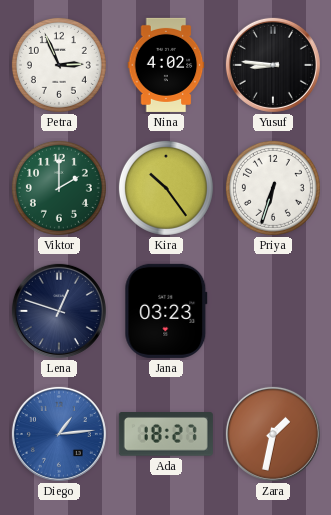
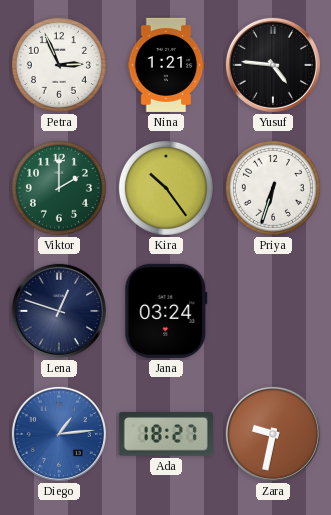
Nina: 4:02 -> 1:21 (166, 65)
Yusuf: 8:46 -> 4:46 (273, 65)
Jana: 03:23 -> 03:24 (166, 311)
Zara: 1:32 -> 9:32 (273, 434)
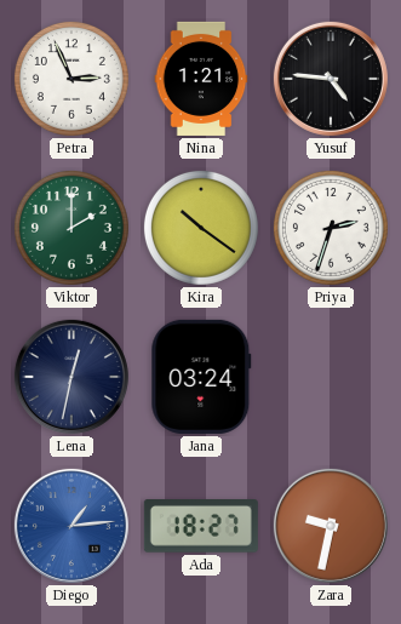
Kira: 10:24 -> 10:21 (201, 228)
Priya: 6:33 -> 2:33 (331, 228)
Lena: 12:48 -> 12:32 (71, 377)
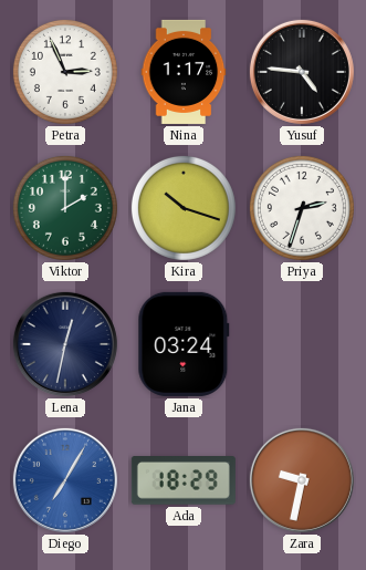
Nina: 1:21 -> 1:17 (184, 72)
Kira: 10:21 -> 10:18 (184, 208)
Diego: 1:14 -> 7:05 (65, 480)
Ada: 18:27 -> 18:29 (184, 481)
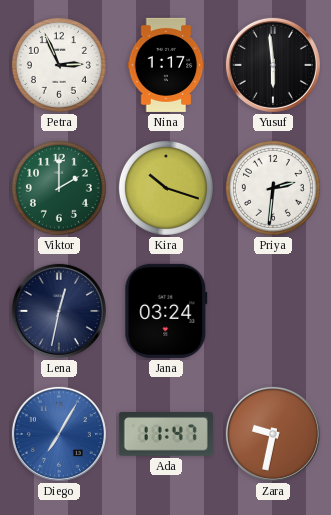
Yusuf: 4:46 -> 5:59 (273, 65)
Priya: 2:33 -> 2:31 (273, 188)
Ada: 18:29 -> 11:47 (166, 435)
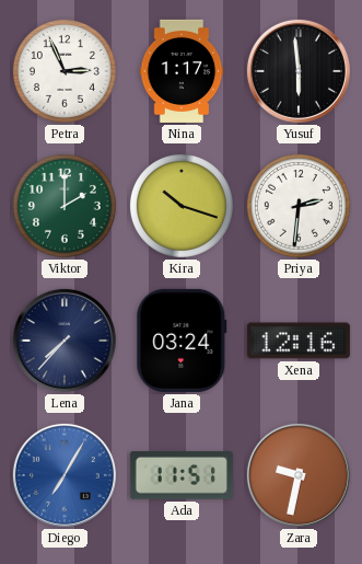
Lena: 12:32 -> 7:37 (65, 341)
Xena: none -> 12:16 (299, 341)
Ada: 11:47 -> 11:51 (182, 476)
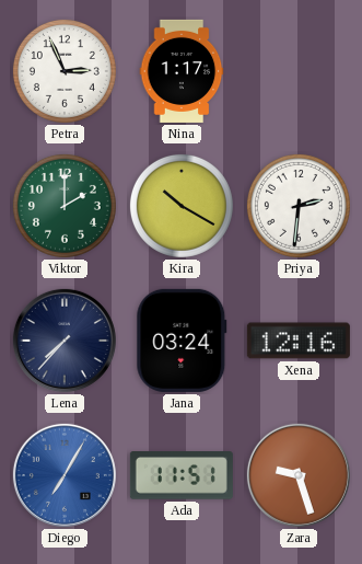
Yusuf: 5:59 -> none (299, 71)
Kira: 10:18 -> 10:20 (182, 206)
Zara: 9:32 -> 9:27 (299, 475)
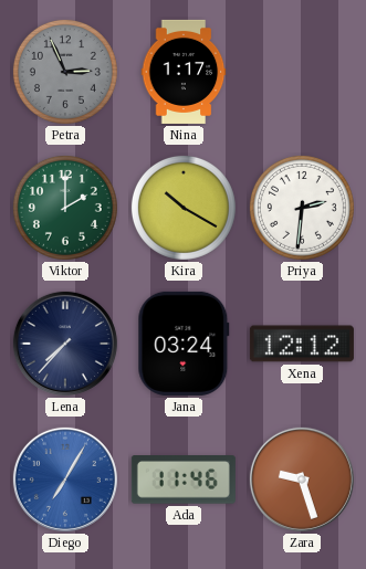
Petra dial: white -> grey (65, 72)
Xena: 12:16 -> 12:12 (302, 344)
Ada: 11:51 -> 11:46 (184, 481)
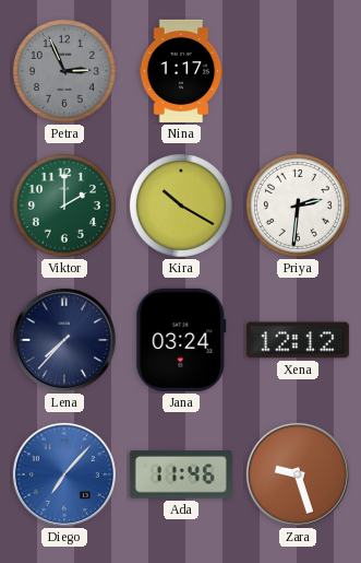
Diego: 7:05 -> 7:07 (64, 474)
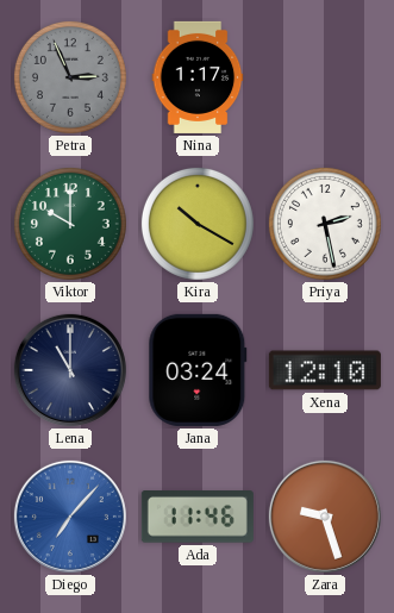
Viktor: 2:00 -> 10:00 (70, 224)
Priya: 2:31 -> 2:28 (325, 224)
Lena: 7:37 -> 11:00 (70, 370)
Xena: 12:12 -> 12:10 (325, 370)
